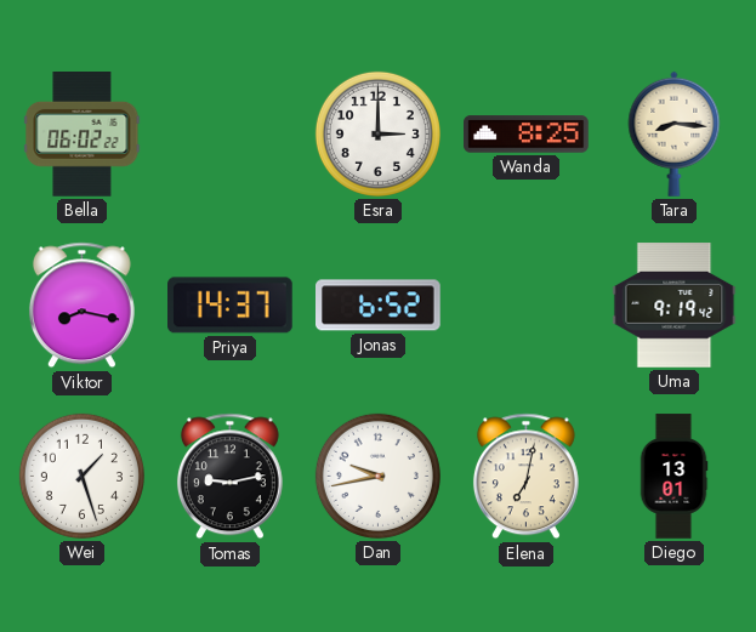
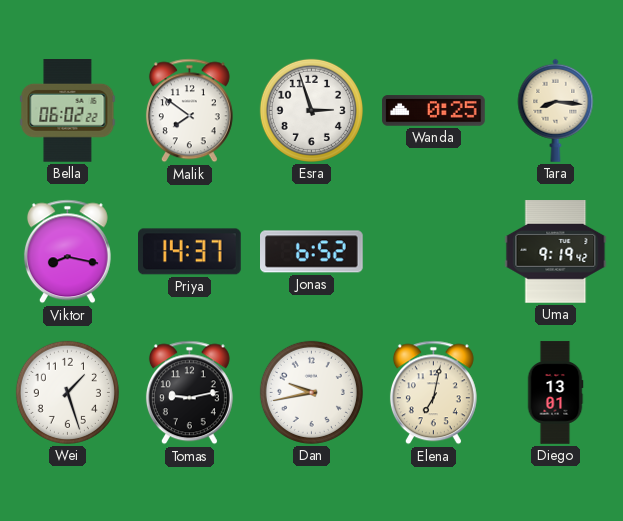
Malik: none -> 7:51 (189, 111)
Esra: 3:00 -> 2:57 (311, 110)
Wanda: 8:25 -> 0:25 (434, 111)
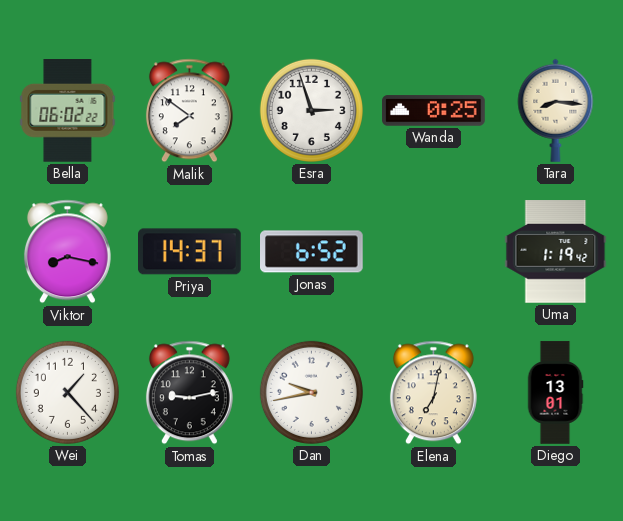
Uma: 9:19 -> 1:19 (556, 252)
Wei: 1:27 -> 1:23 (67, 392)
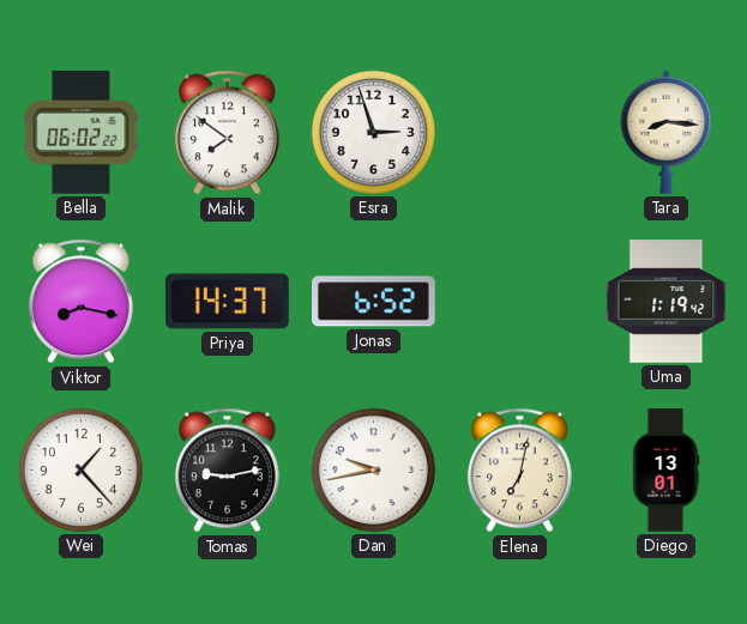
Wanda: 0:25 -> none (434, 111)
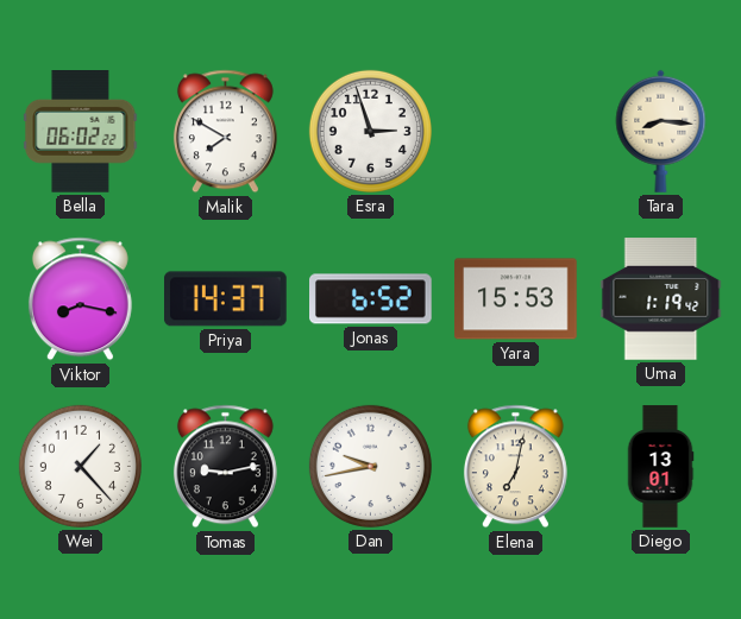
Malik: 7:51 -> 7:50 (225, 132)
Yara: none -> 15:53 (516, 299)
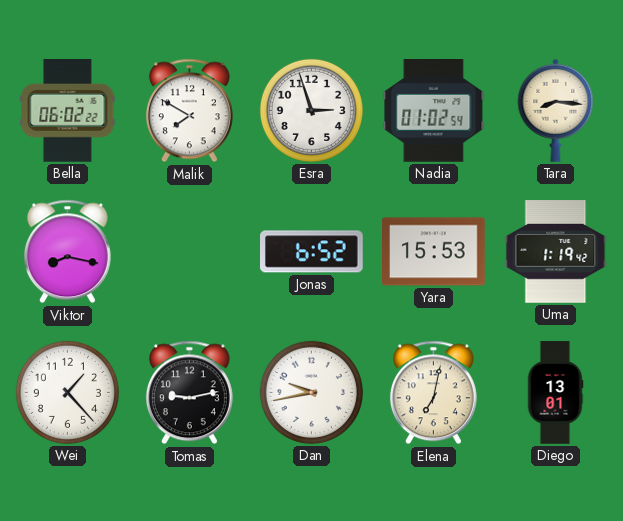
Nadia: none -> 01:02 (434, 111)
Priya: 14:37 -> none (226, 299)
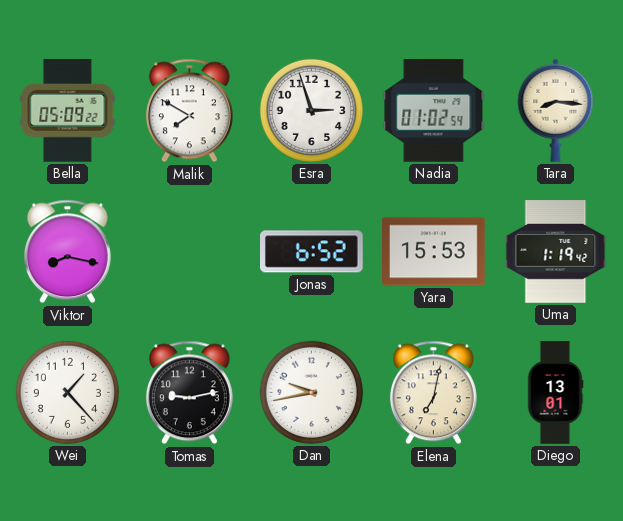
Bella: 06:02 -> 05:09 (68, 111)
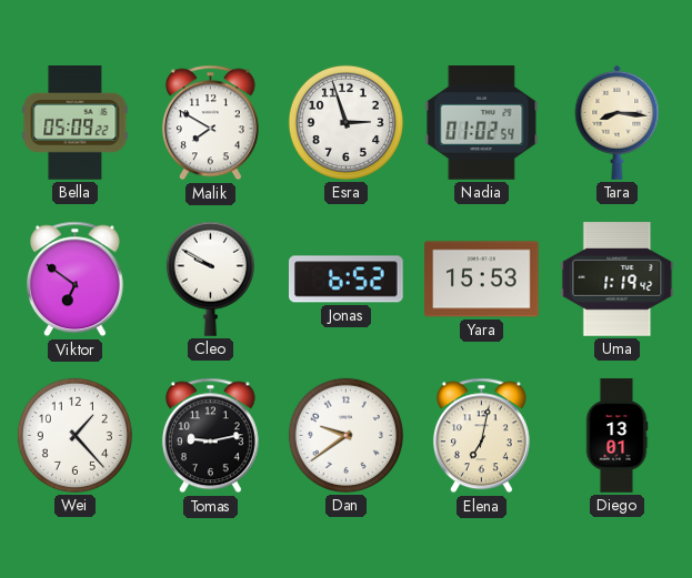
Viktor: 8:17 -> 6:51 (74, 280)
Cleo: none -> 9:50 (210, 278)
Dan: 9:43 -> 9:39 (345, 435)
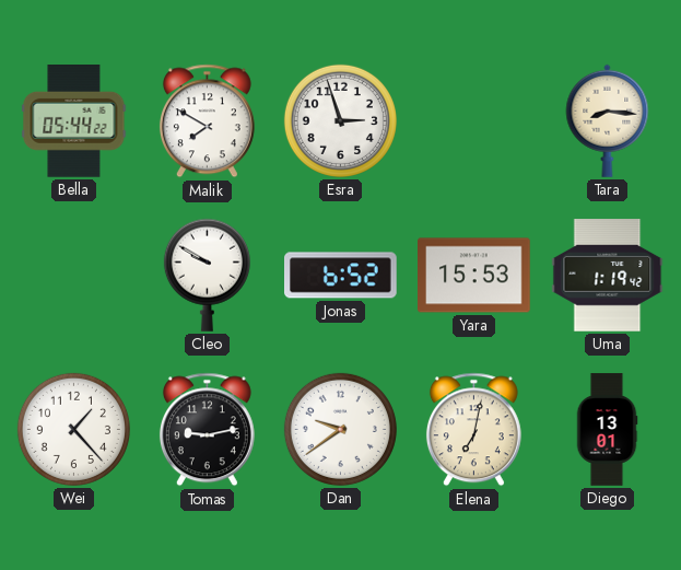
Bella: 05:09 -> 05:44 (74, 121)
Nadia: 01:02 -> none (482, 123)
Viktor: 6:51 -> none (74, 280)
